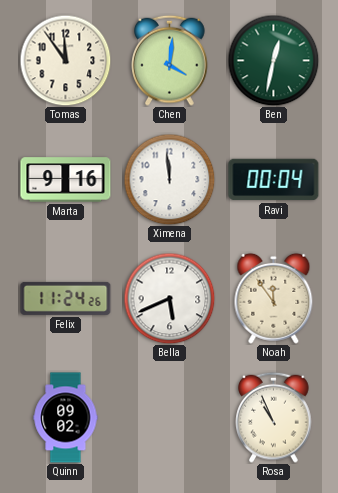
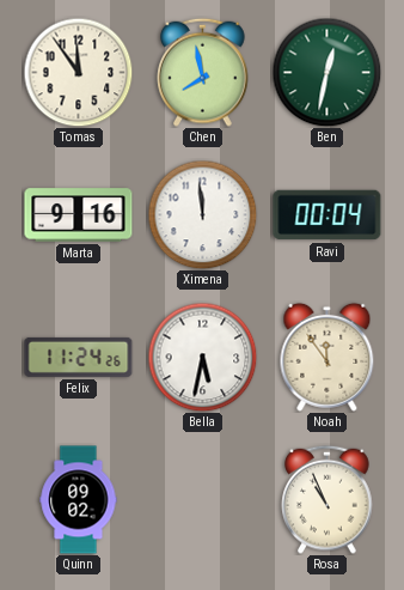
Chen: 4:01 -> 7:58 (203, 72)
Bella: 5:41 -> 5:32 (202, 357)
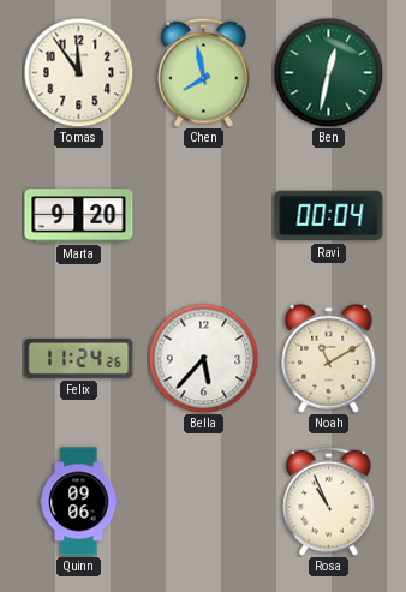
Marta: 9:16 -> 9:20 (79, 216)
Ximena: 11:59 -> none (202, 214)
Bella: 5:32 -> 5:37 (203, 358)
Noah: 11:54 -> 11:10 (329, 358)
Quinn: 09:02 -> 09:06 (79, 502)
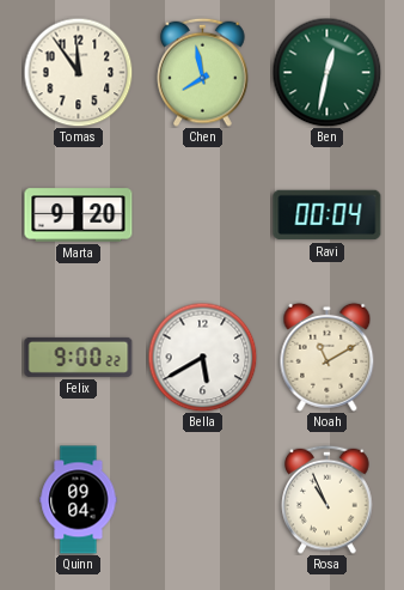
Felix: 11:24 -> 9:00 (79, 357)
Bella: 5:37 -> 5:40 (202, 357)
Quinn: 09:06 -> 09:04 (79, 500)
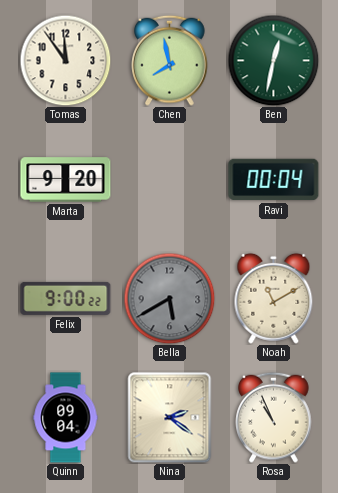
Bella dial: white -> grey (169, 298)
Nina: none -> 2:21 (170, 418)
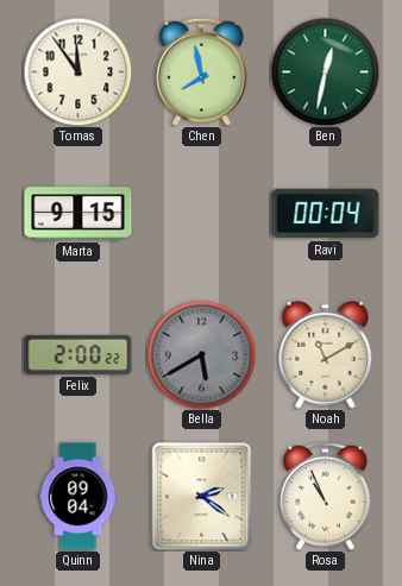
Marta: 9:20 -> 9:15 (78, 214)
Felix: 9:00 -> 2:00 (78, 354)
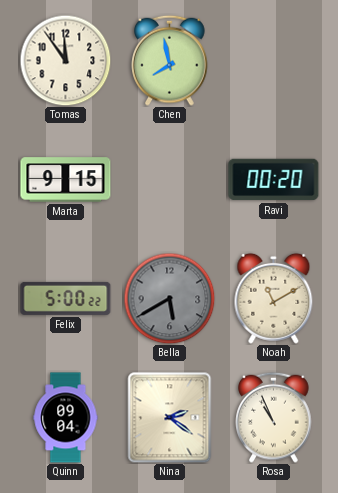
Ben: 12:32 -> none (325, 71)
Ravi: 00:04 -> 00:20 (274, 180)
Felix: 2:00 -> 5:00 (66, 298)
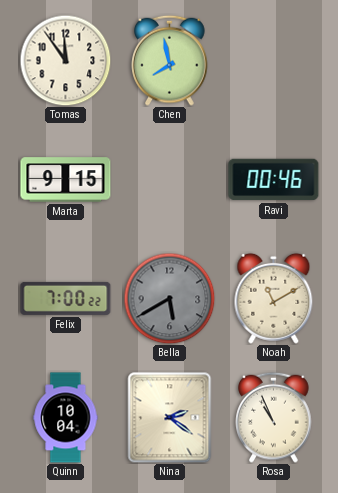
Ravi: 00:20 -> 00:46 (274, 180)
Felix: 5:00 -> 7:00 (66, 298)
Quinn: 09:04 -> 10:04 (66, 418)
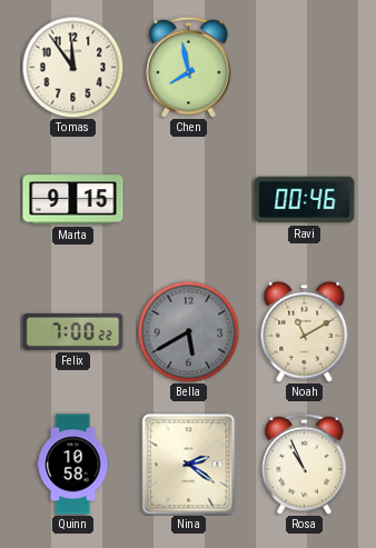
Quinn: 10:04 -> 10:58 (73, 465)
